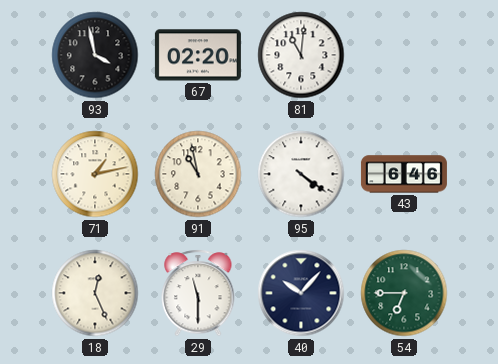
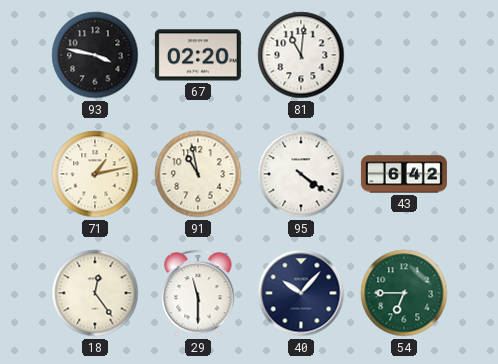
93: 3:58 -> 3:47 (95, 55)
43: 6:46 -> 6:42 (404, 174)
18: 12:26 -> 12:24 (95, 293)
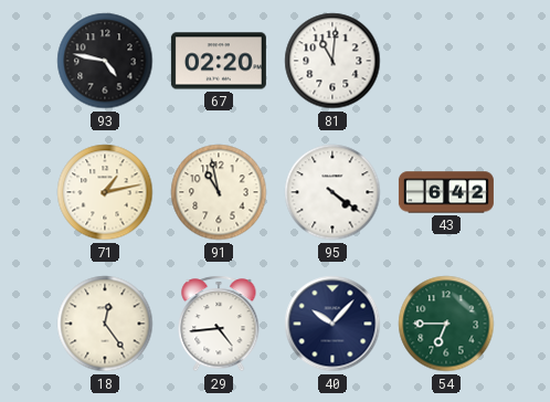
93: 3:47 -> 4:47 (105, 61)
29: 11:30 -> 4:44 (219, 324)
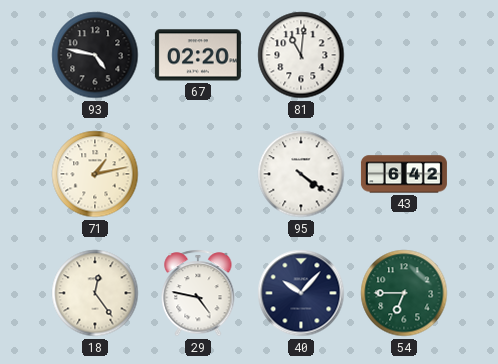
91: 10:58 -> none (219, 192)
29: 4:44 -> 4:47 (198, 293)
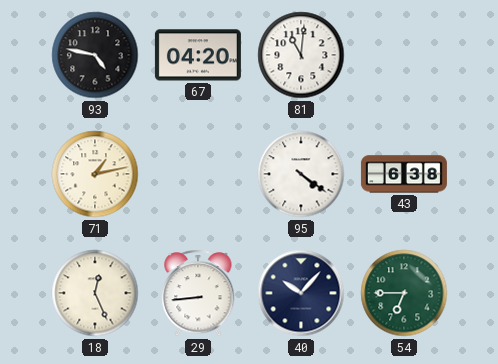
67: 02:20 -> 04:20 (198, 55)
43: 6:42 -> 6:38 (404, 174)
18: 12:24 -> 12:26 (95, 293)
29: 4:47 -> 8:44 (198, 293)
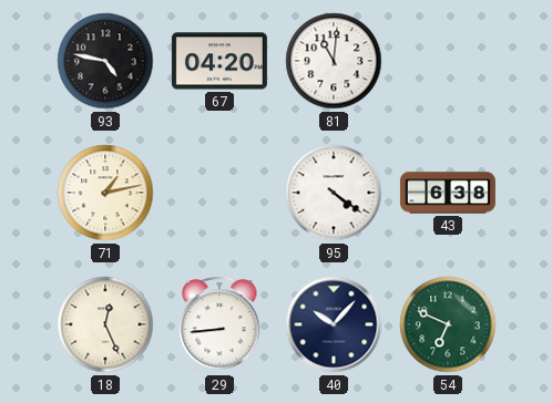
54: 6:45 -> 6:49 (448, 324)
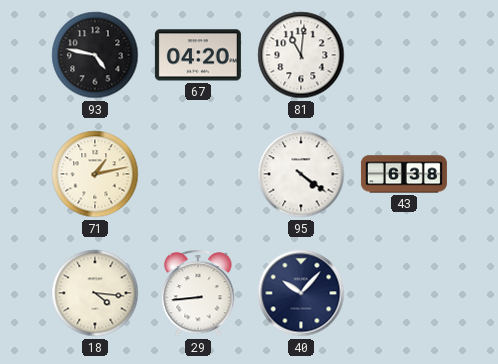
18: 12:26 -> 4:16 (95, 293)
54: 6:49 -> none (448, 324)
